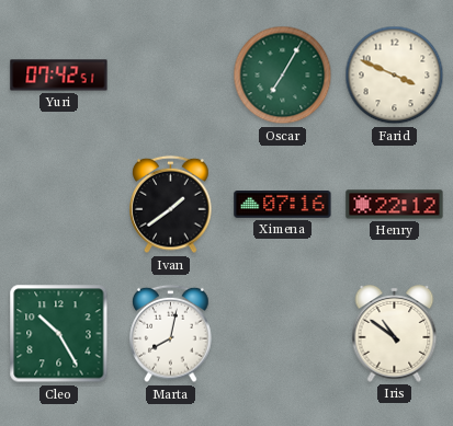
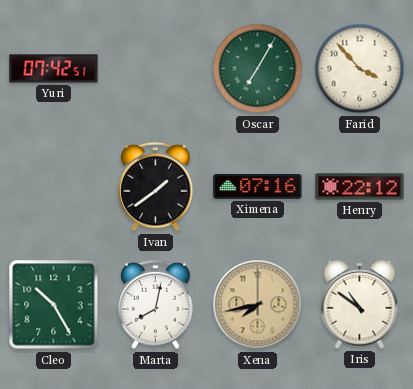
Farid: 3:49 -> 3:53 (360, 69)
Xena: none -> 7:43 (258, 305)
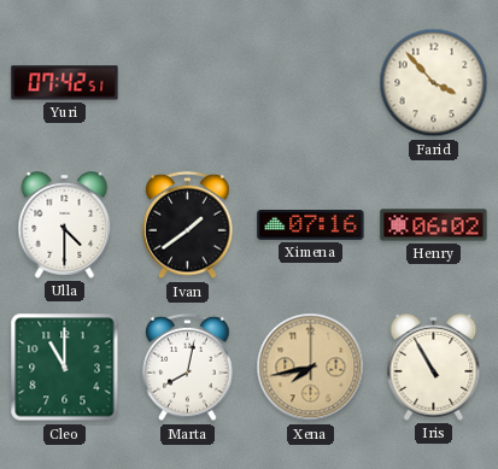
Oscar: 7:05 -> none (258, 69)
Ulla: none -> 4:30 (65, 225)
Henry: 22:12 -> 06:02 (434, 225)
Cleo: 10:25 -> 11:00 (65, 368)
Iris: 10:51 -> 10:55 (434, 368)
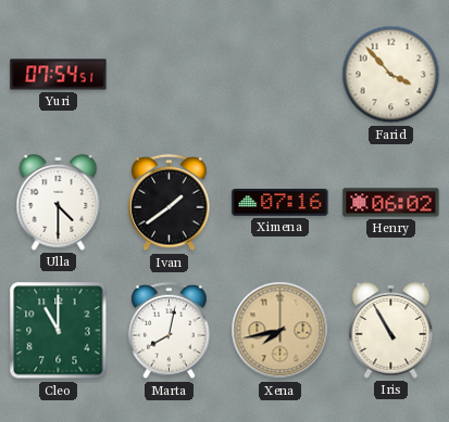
Yuri: 07:42 -> 07:54 (59, 75)
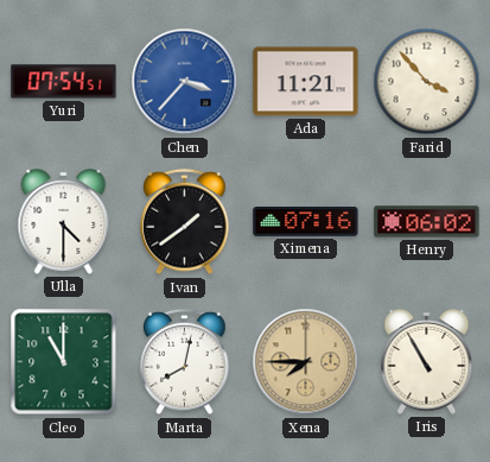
Chen: none -> 3:37 (185, 82)
Ada: none -> 11:21 (306, 82)
Xena: 7:43 -> 7:45 (306, 362)
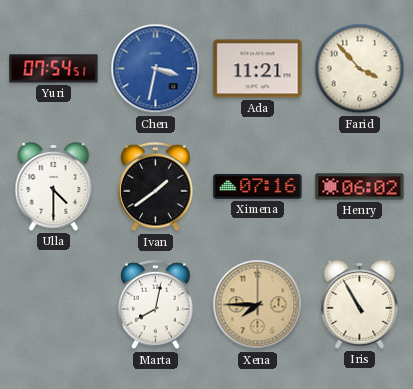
Chen: 3:37 -> 3:32 (156, 69)
Cleo: 11:00 -> none (64, 362)
